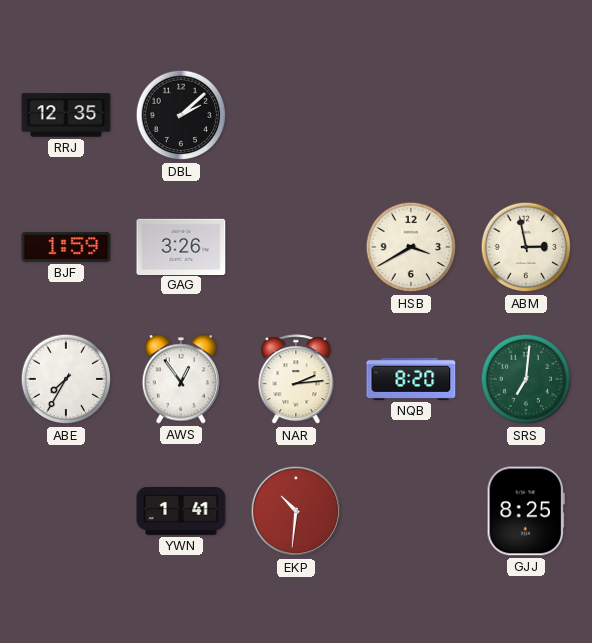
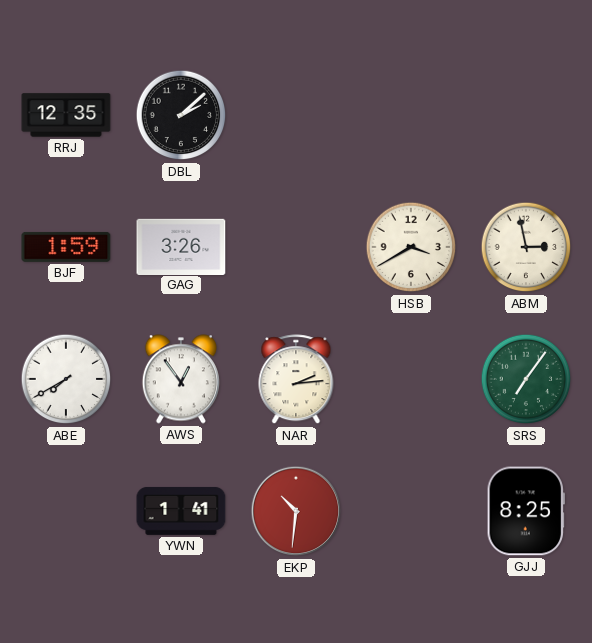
ABE: 7:35 -> 7:40 (66, 379)
NQB: 8:20 -> none (411, 379)
SRS: 7:01 -> 7:06 (526, 379)
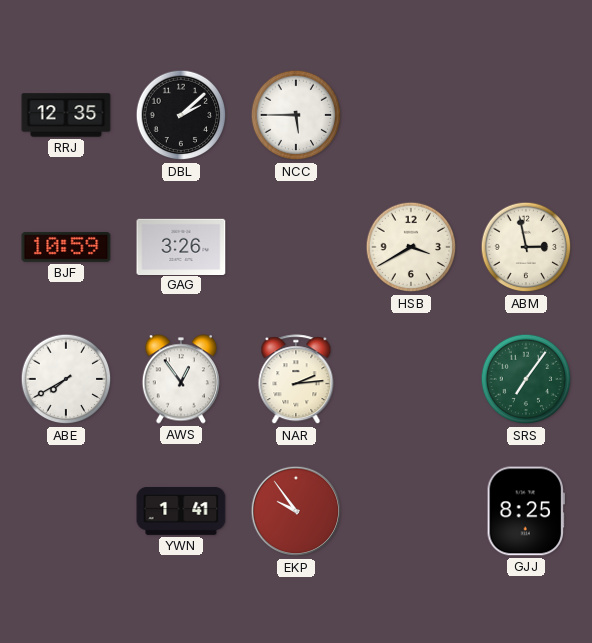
NCC: none -> 5:45 (296, 115)
BJF: 1:59 -> 10:59 (66, 247)
EKP: 10:31 -> 9:54 (296, 511)
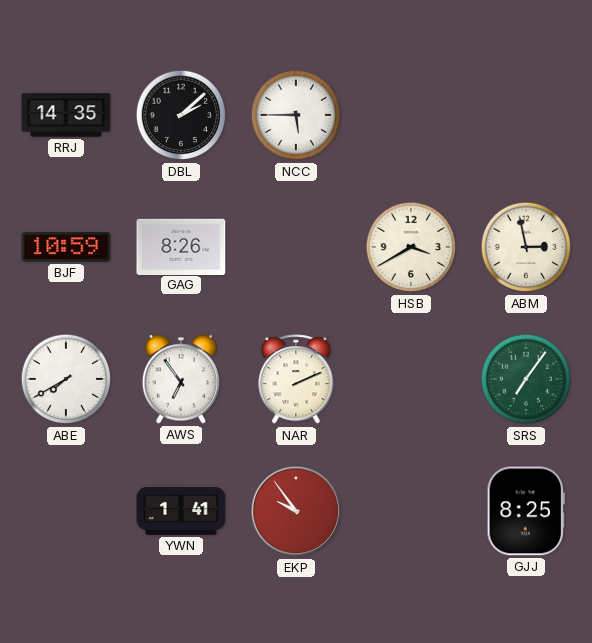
RRJ: 12:35 -> 14:35 (66, 115)
GAG: 3:26 -> 8:26 (181, 246)
AWS: 12:54 -> 6:54 (181, 379)
NAR: 2:14 -> 2:11 (296, 380)
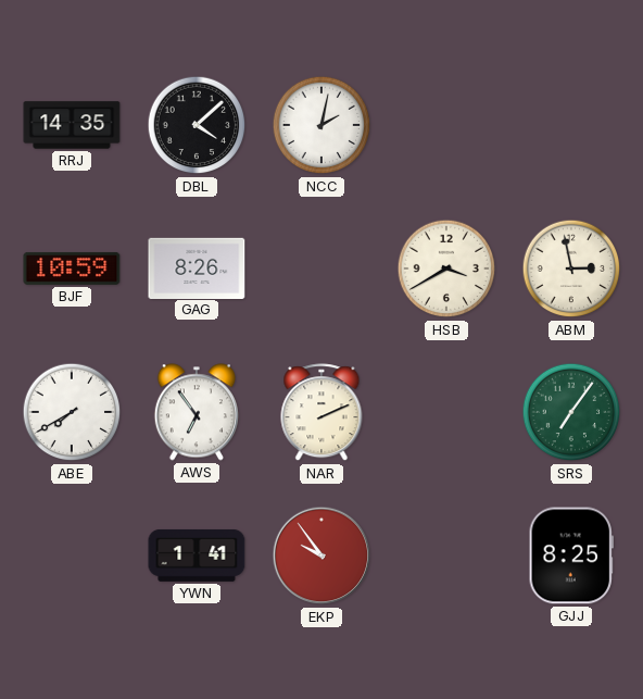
DBL: 2:08 -> 4:08 (197, 125)
NCC: 5:45 -> 2:02 (321, 125)
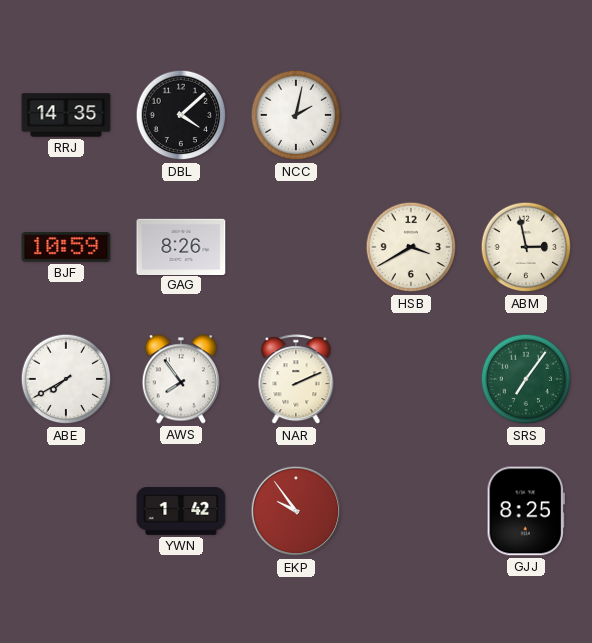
AWS: 6:54 -> 7:54 (181, 379)
YWN: 1:41 -> 1:42 (181, 511)
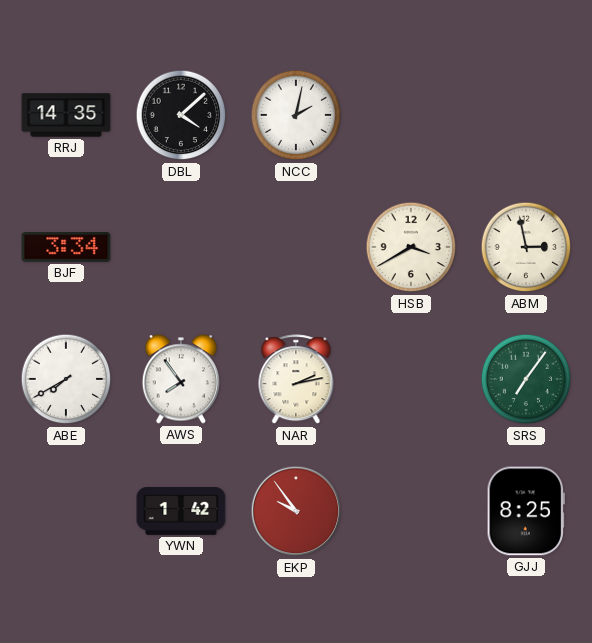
BJF: 10:59 -> 3:34 (66, 247)
GAG: 8:26 -> none (181, 246)
NAR: 2:11 -> 2:13 (296, 380)
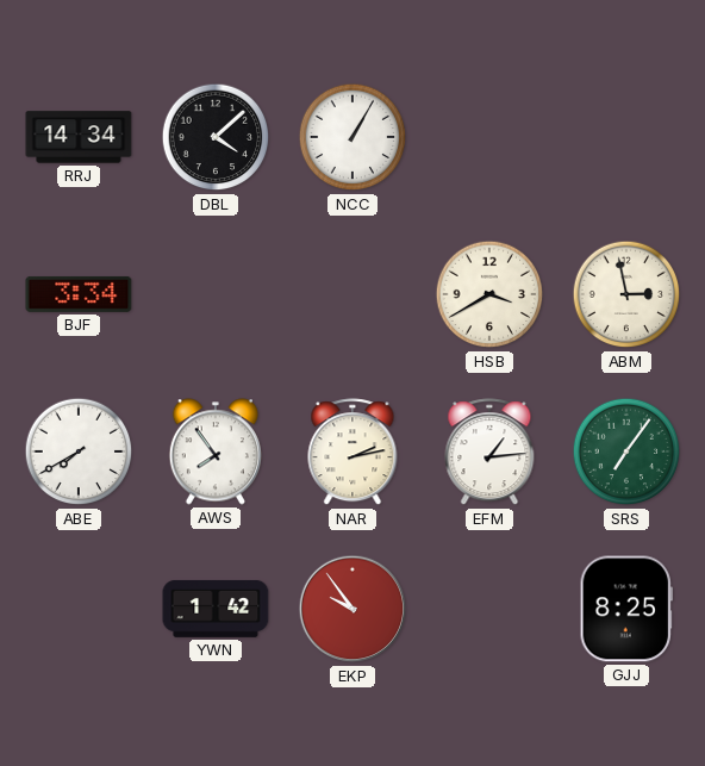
RRJ: 14:35 -> 14:34 (79, 137)
NCC: 2:02 -> 1:05 (352, 137)
EFM: none -> 1:14 (489, 453)
